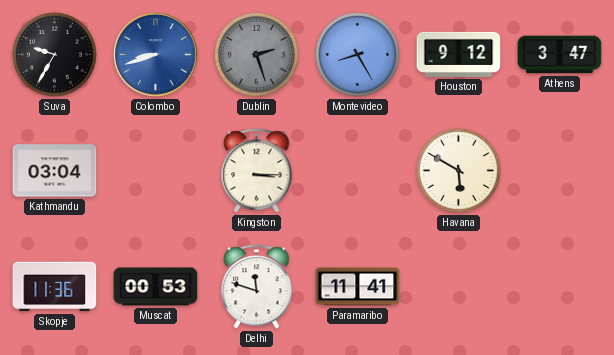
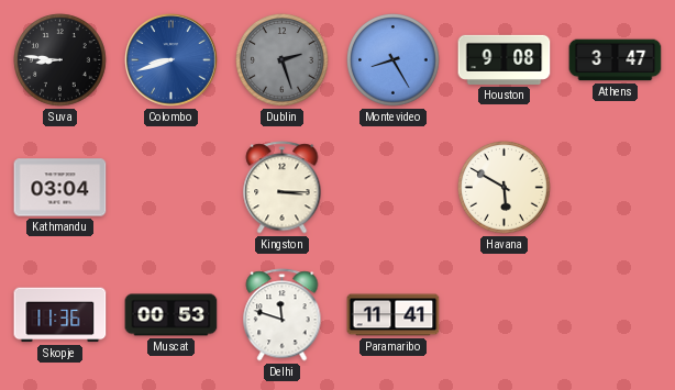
Suva: 9:35 -> 8:46 (60, 60)
Houston: 9:12 -> 9:08 (505, 59)
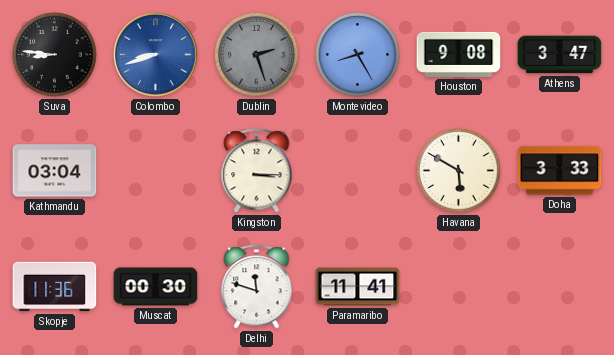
Doha: none -> 3:33 (560, 171)
Muscat: 00:53 -> 00:30 (156, 287)
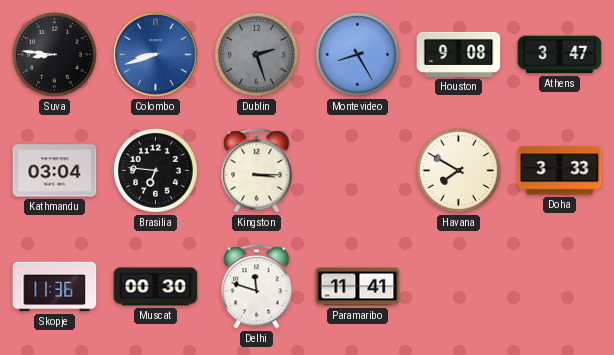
Brasilia: none -> 6:46 (156, 171)
Havana: 5:50 -> 7:50 (459, 171)
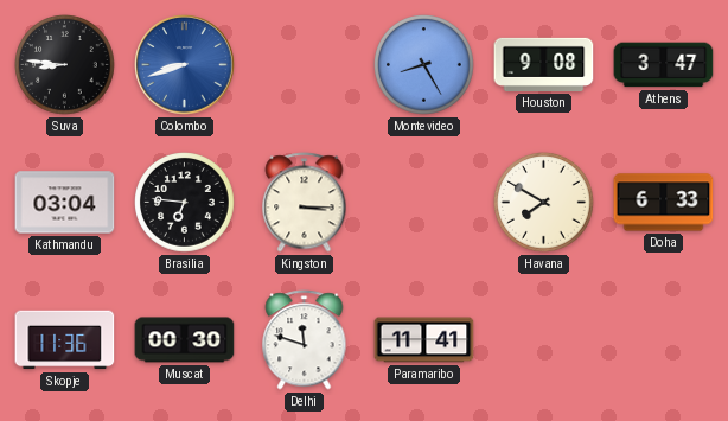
Dublin: 2:27 -> none (257, 55)
Doha: 3:33 -> 6:33 (664, 203)
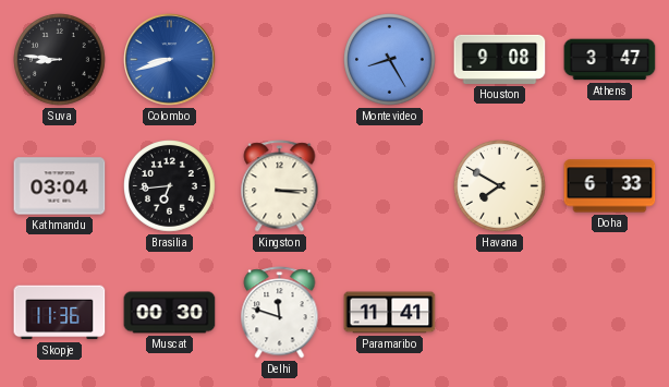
Brasilia: 6:46 -> 6:44 (170, 186)
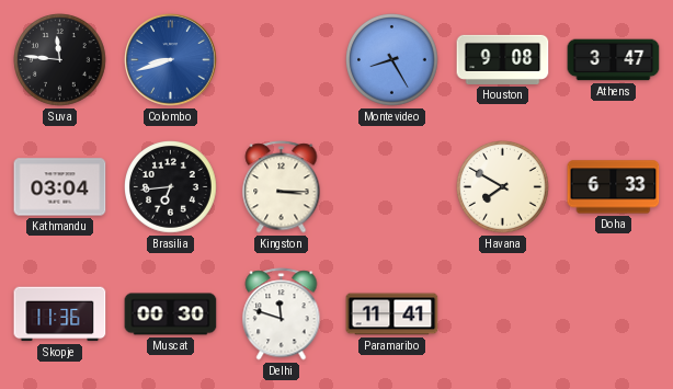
Suva: 8:46 -> 11:46 (60, 60)
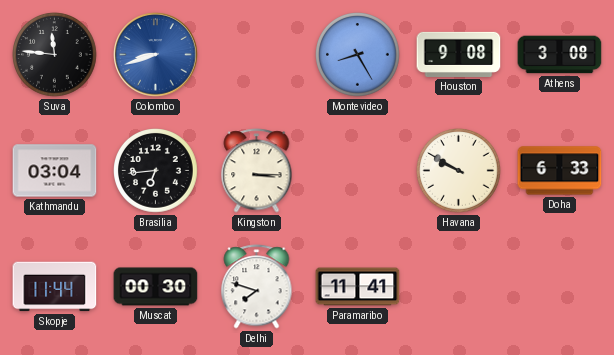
Athens: 3:47 -> 3:08 (560, 55)
Havana: 7:50 -> 9:50 (459, 171)
Skopje: 11:36 -> 11:44 (55, 287)
Delhi: 11:48 -> 7:48 (257, 287)
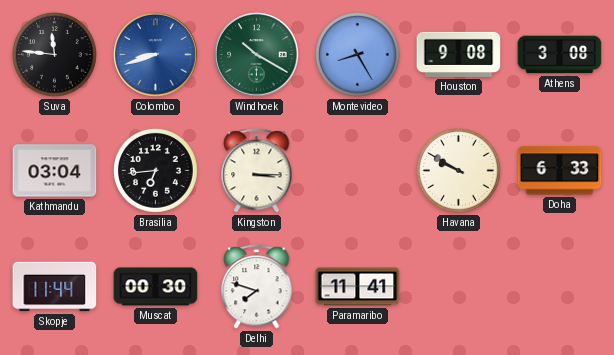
Windhoek: none -> 10:20 (257, 55)
